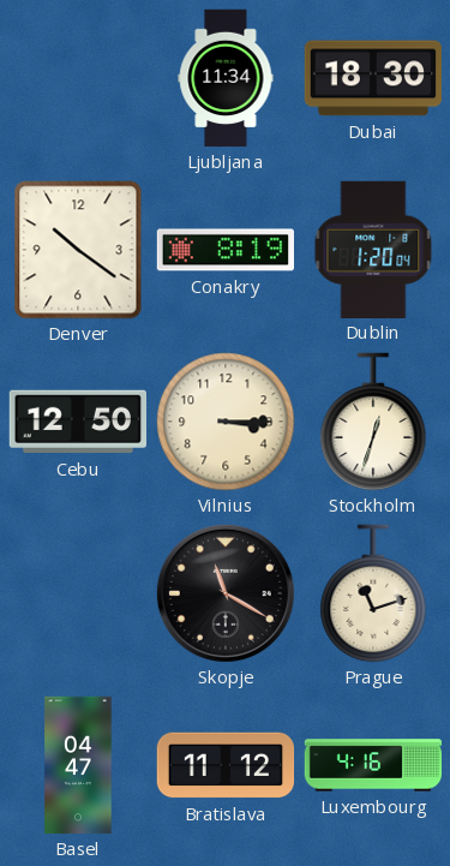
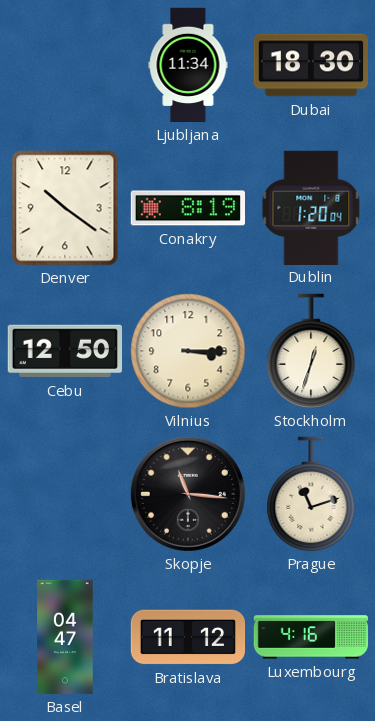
Skopje: 11:20 -> 11:16 (188, 494)
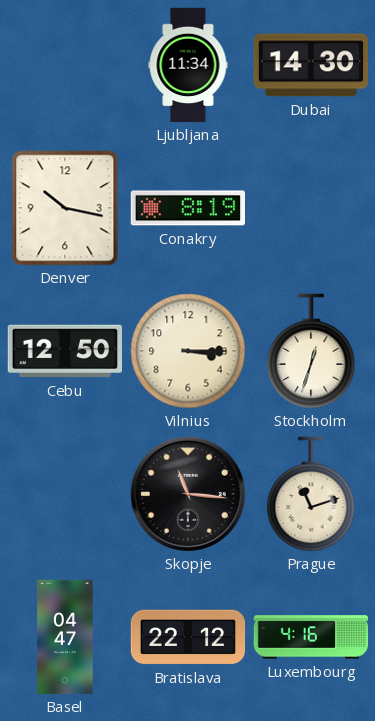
Dubai: 18:30 -> 14:30 (310, 65)
Denver: 10:21 -> 10:17 (65, 208)
Dublin: 1:20 -> none (311, 207)
Bratislava: 11:12 -> 22:12 (188, 637)
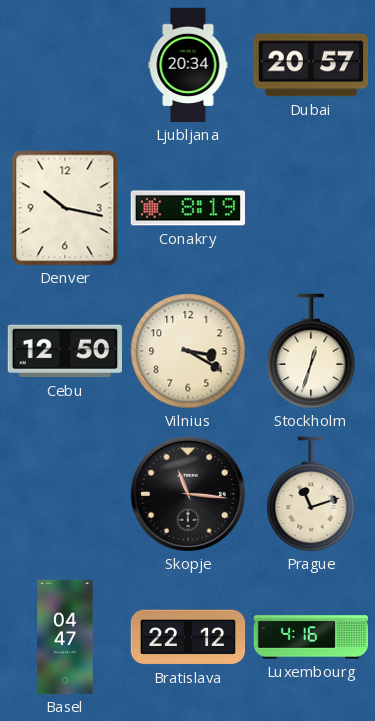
Ljubljana: 11:34 -> 20:34 (188, 65)
Dubai: 14:30 -> 20:57 (310, 65)
Vilnius: 3:15 -> 3:20 (188, 351)
